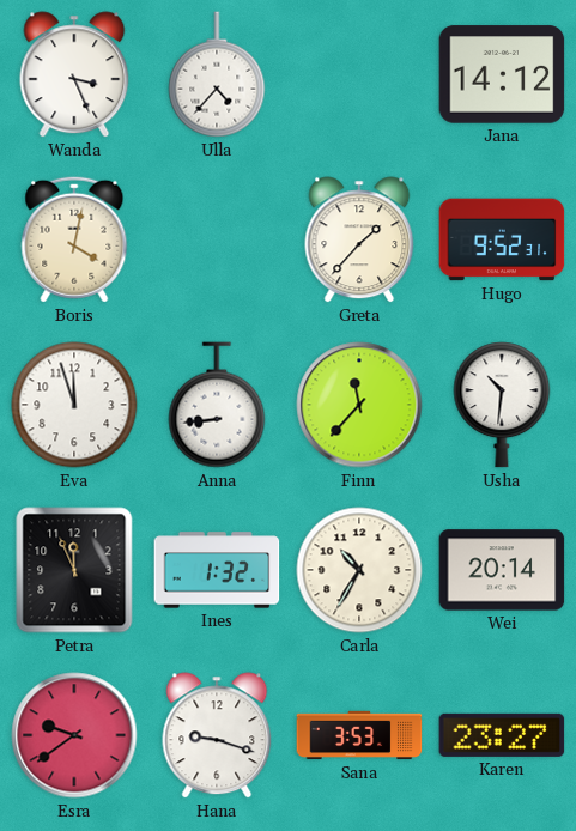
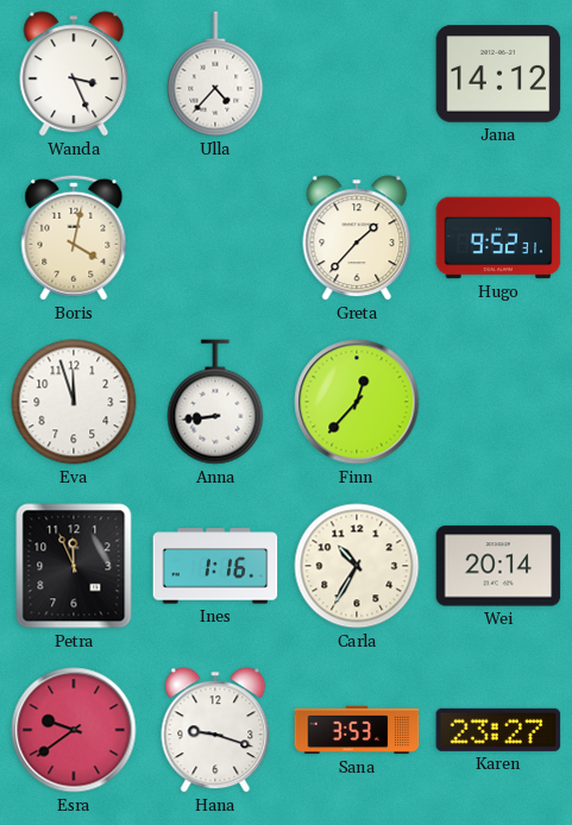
Finn: 11:37 -> 12:37 (357, 402)
Usha: 10:31 -> none (502, 405)
Ines: 1:32 -> 1:16 (215, 566)
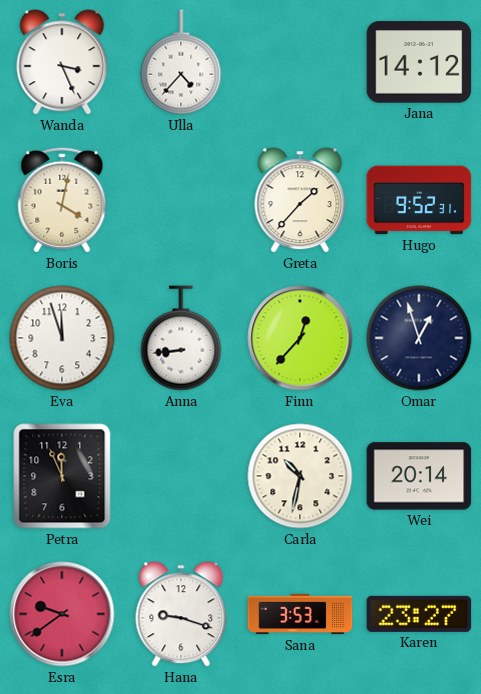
Omar: none -> 12:57 (419, 338)
Ines: 1:16 -> none (215, 566)
Carla: 10:35 -> 10:32 (300, 476)
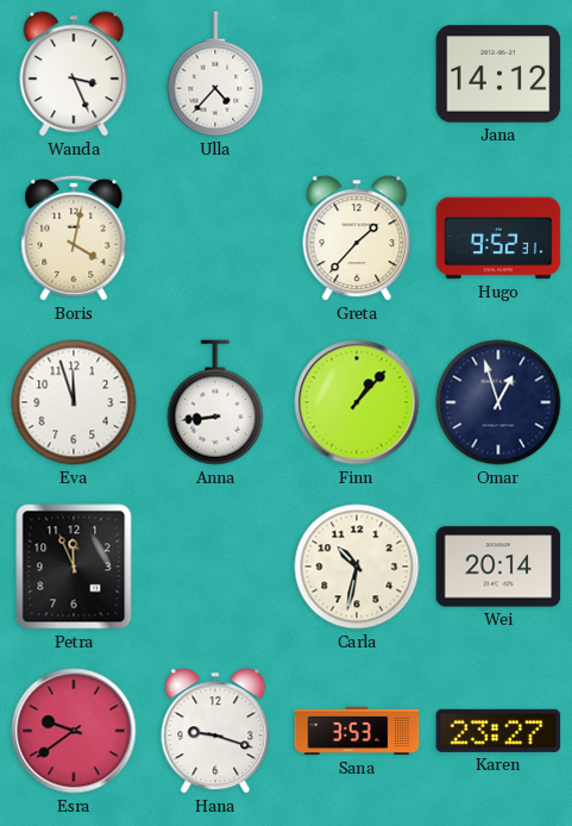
Finn: 12:37 -> 1:07 (357, 402)
